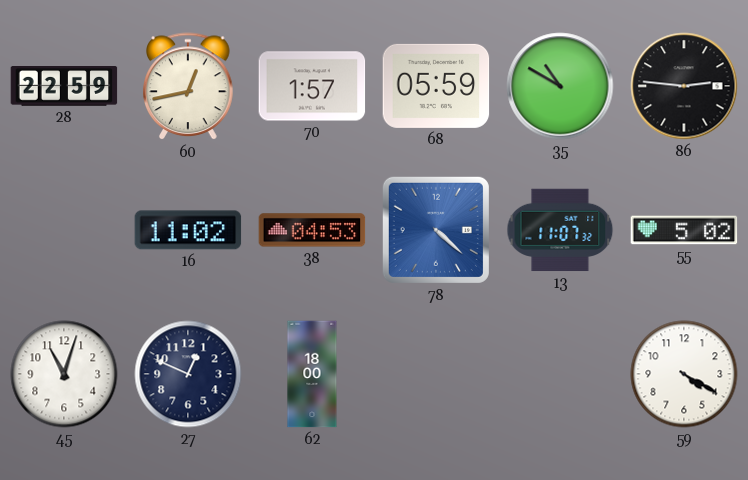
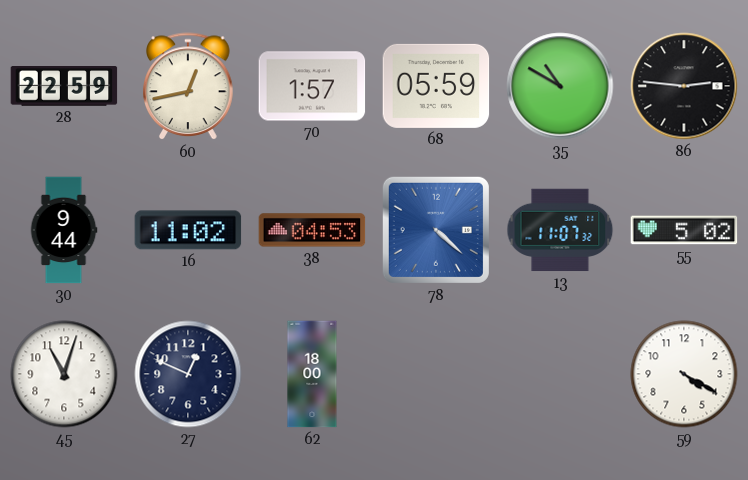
30: none -> 9:44 (64, 230)
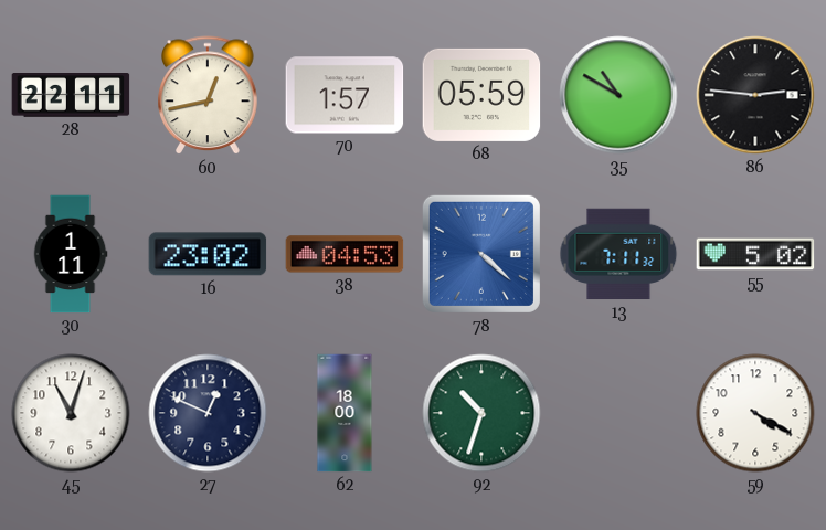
28: 22:59 -> 22:11 (71, 96)
30: 9:44 -> 1:11 (71, 254)
16: 11:02 -> 23:02 (208, 254)
13: 11:07 -> 7:11 (618, 254)
92: none -> 10:33 (481, 413)
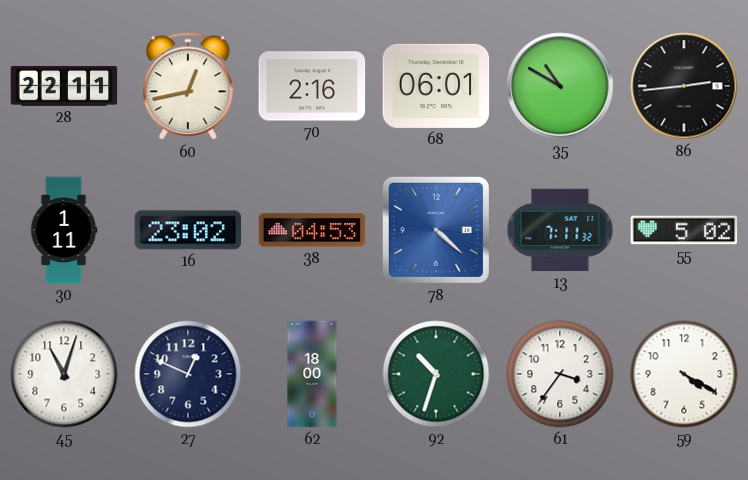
70: 1:57 -> 2:16 (312, 86)
68: 05:59 -> 06:01 (436, 86)
86: 2:46 -> 2:44 (684, 86)
61: none -> 3:36 (560, 374)
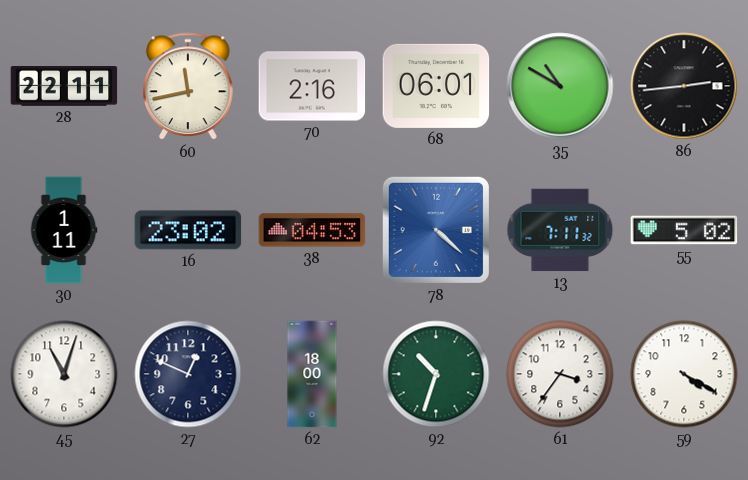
60: 12:43 -> 11:43 (188, 87)
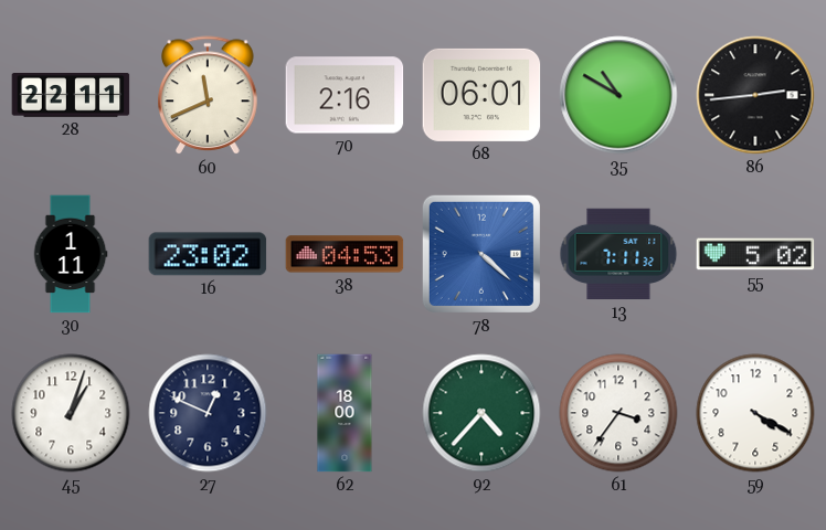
60: 11:43 -> 11:41 (208, 96)
45: 11:03 -> 1:03 (71, 413)
92: 10:33 -> 4:37 (481, 413)
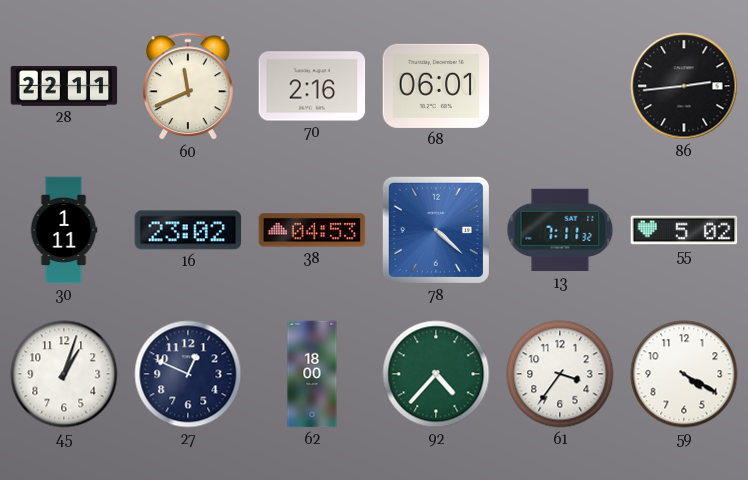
35: 10:50 -> none (618, 95)
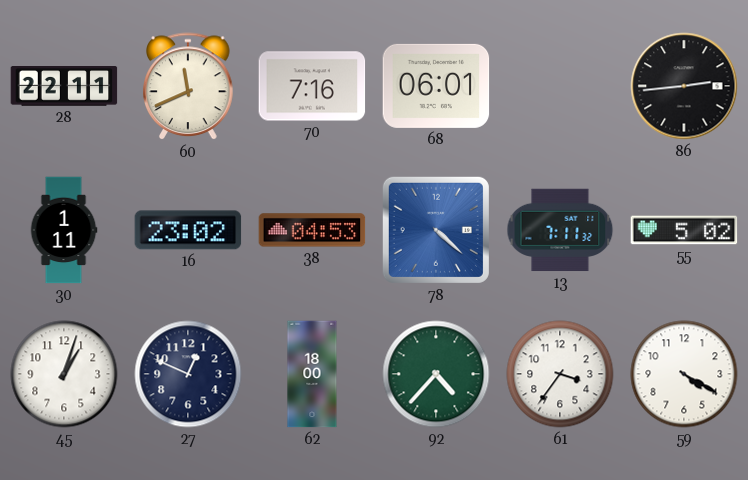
70: 2:16 -> 7:16 (312, 86)
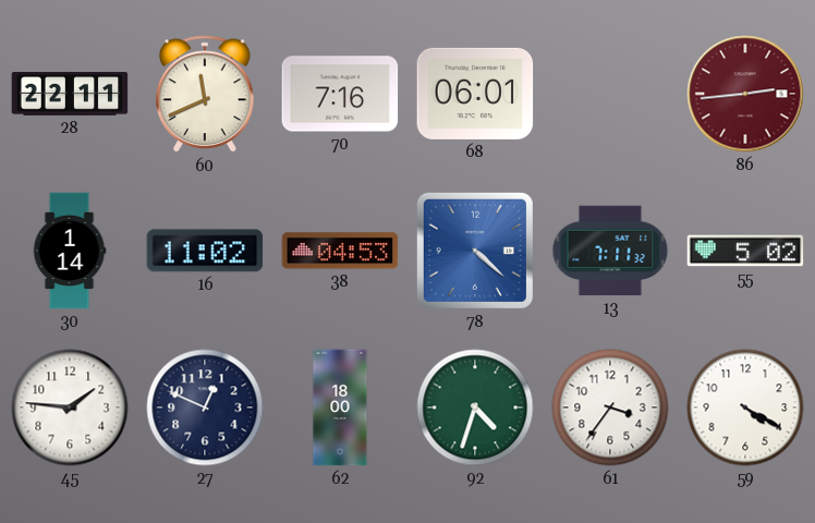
86 dial: black -> burgundy (745, 94)
30: 1:11 -> 1:14 (70, 251)
16: 23:02 -> 11:02 (205, 251)
45: 1:03 -> 1:46 (70, 408)
92: 4:37 -> 4:33 (475, 408)
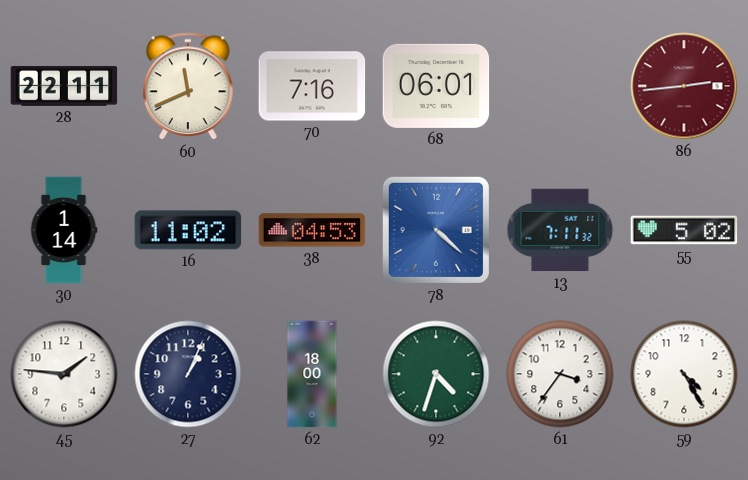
27: 12:49 -> 1:04 (188, 374)
59: 4:20 -> 4:25 (684, 374)
